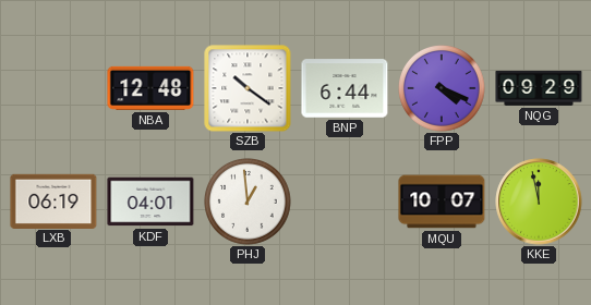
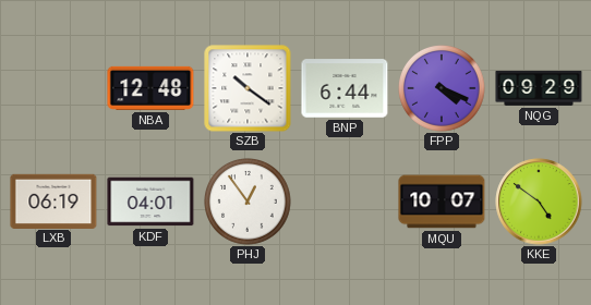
PHJ: 12:59 -> 12:54 (249, 203)
KKE: 11:58 -> 4:51 (539, 202)
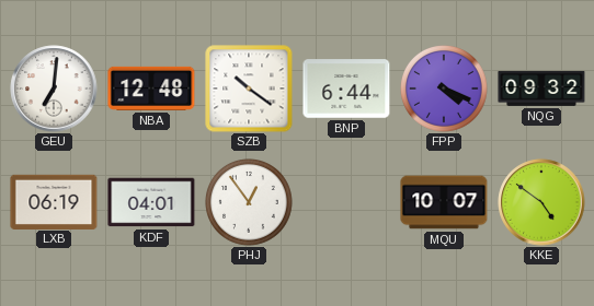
GEU: none -> 7:01 (54, 89)
NQG: 09:29 -> 09:32 (541, 89)
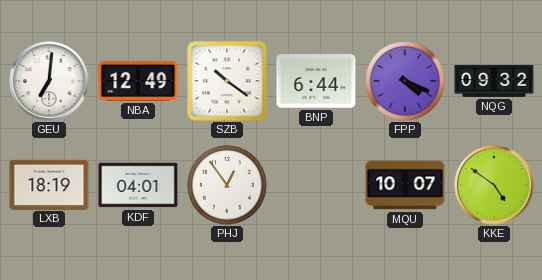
NBA: 12:48 -> 12:49 (138, 81)
LXB: 06:19 -> 18:19 (49, 184)
